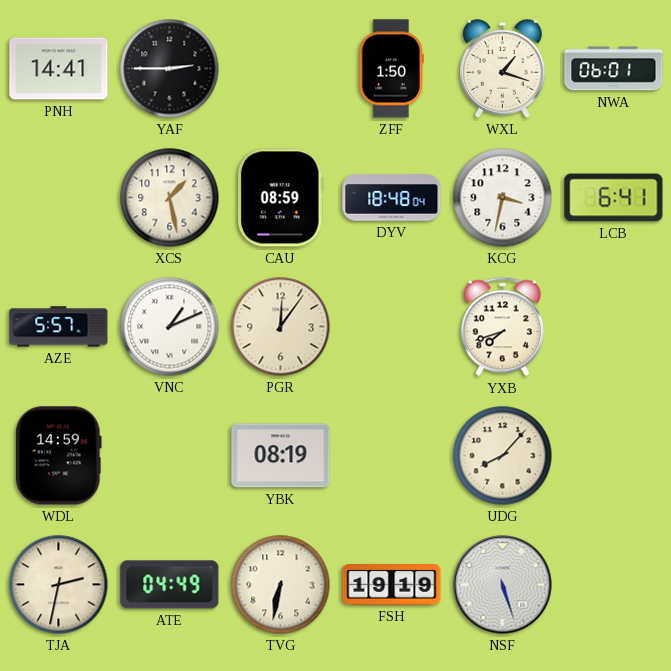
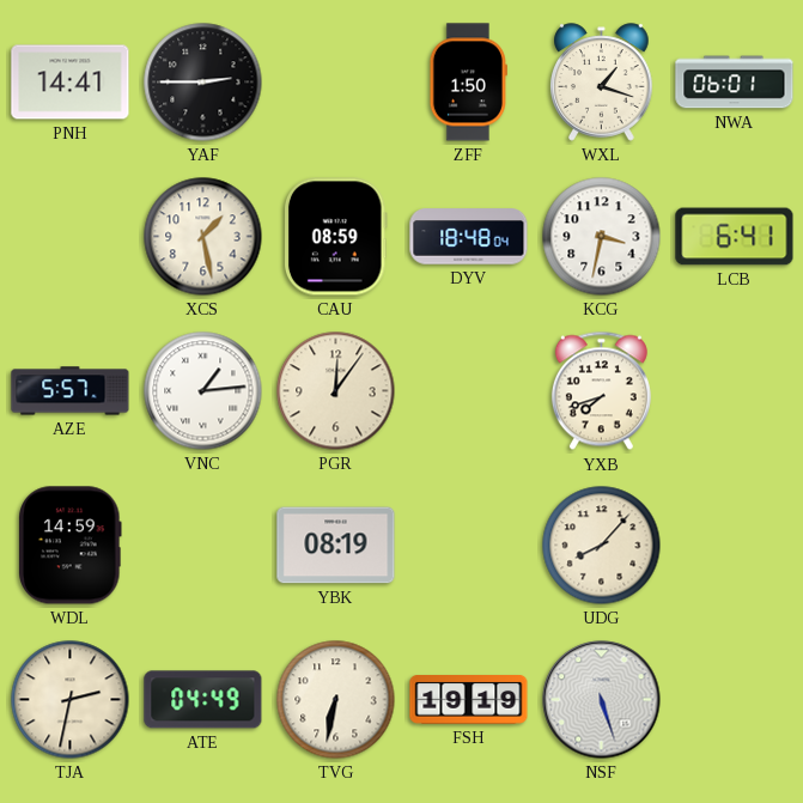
VNC: 1:11 -> 1:14 (203, 391)
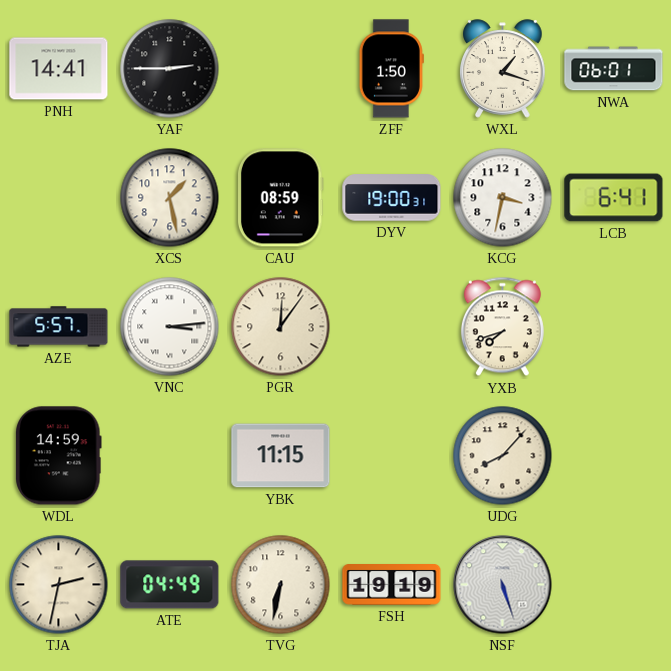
DYV: 18:48 -> 19:00 (392, 198)
VNC: 1:14 -> 3:14 (170, 327)
YBK: 08:19 -> 11:15 (281, 456)
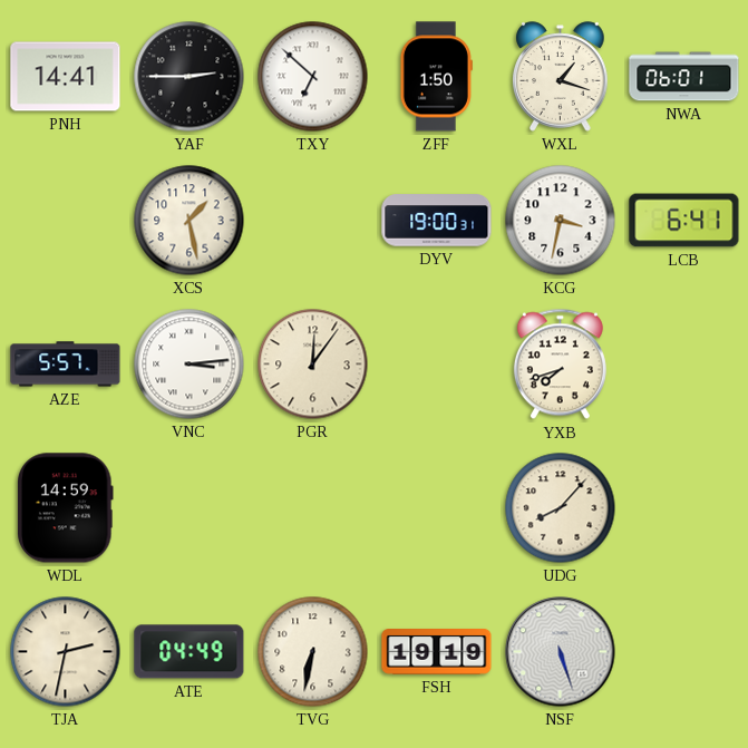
TXY: none -> 6:52 (313, 77)
CAU: 08:59 -> none (280, 198)
YBK: 11:15 -> none (281, 456)
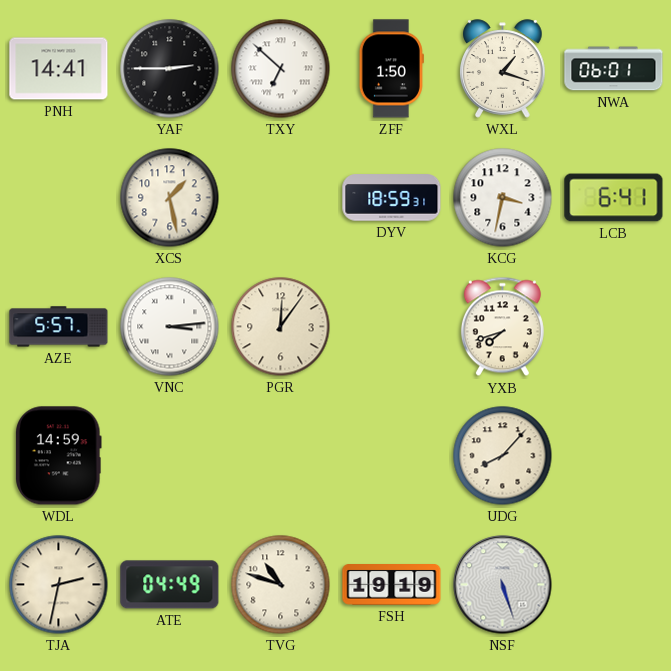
DYV: 19:00 -> 18:59 (392, 198)
TVG: 6:32 -> 10:48 (281, 585)
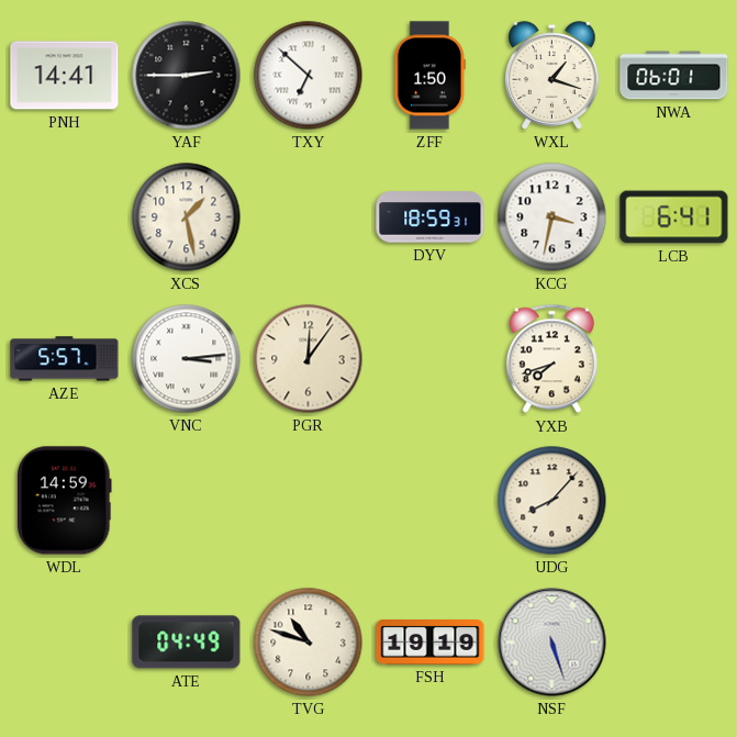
TJA: 2:32 -> none (59, 585)
